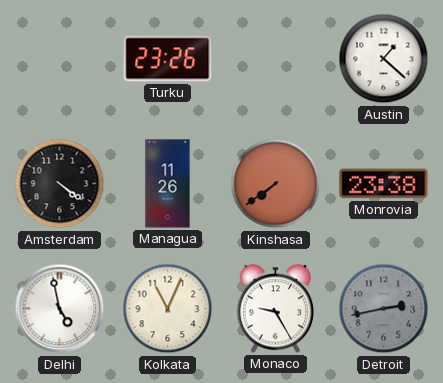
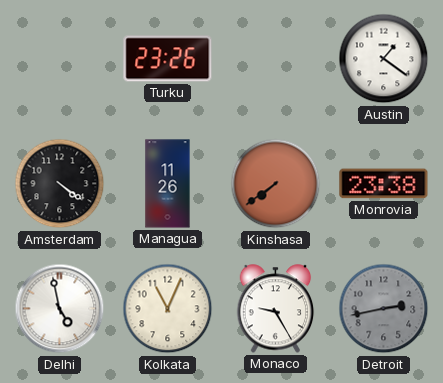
Austin: 1:22 -> 1:21 (384, 59)
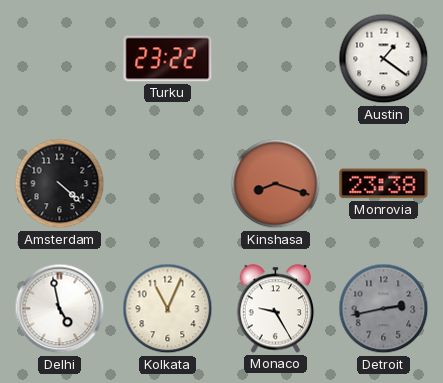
Turku: 23:26 -> 23:22 (168, 59)
Amsterdam: 4:21 -> 4:22 (60, 184)
Managua: 11:26 -> none (168, 184)
Kinshasa: 7:39 -> 8:18 (276, 184)
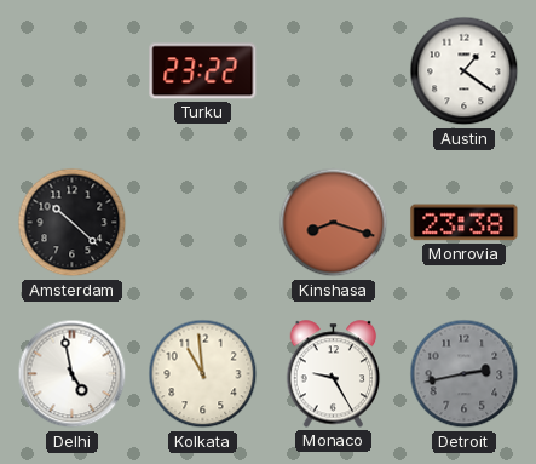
Amsterdam: 4:22 -> 10:22 (73, 223)
Kolkata: 11:04 -> 10:59 (203, 374)
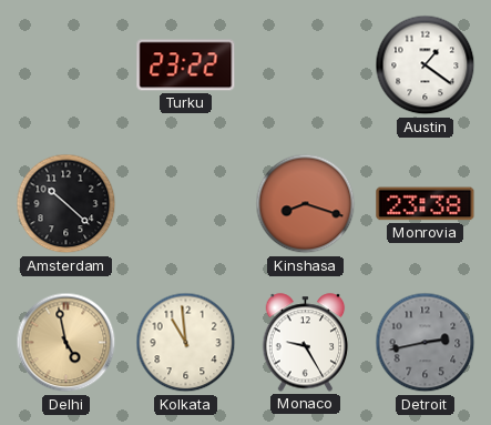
Delhi dial: white -> champagne (67, 343)
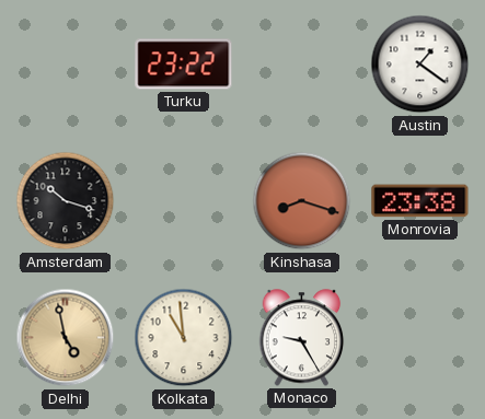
Amsterdam: 10:22 -> 10:18 (66, 201)
Detroit: 2:43 -> none (426, 343)
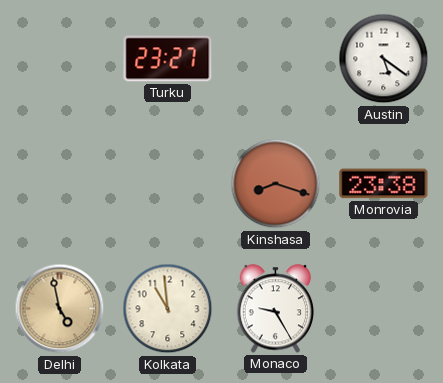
Turku: 23:22 -> 23:27 (168, 59)
Austin: 1:21 -> 5:21 (384, 59)
Amsterdam: 10:18 -> none (66, 201)
